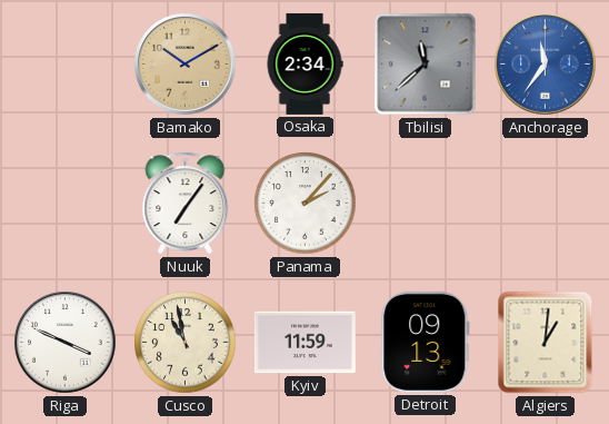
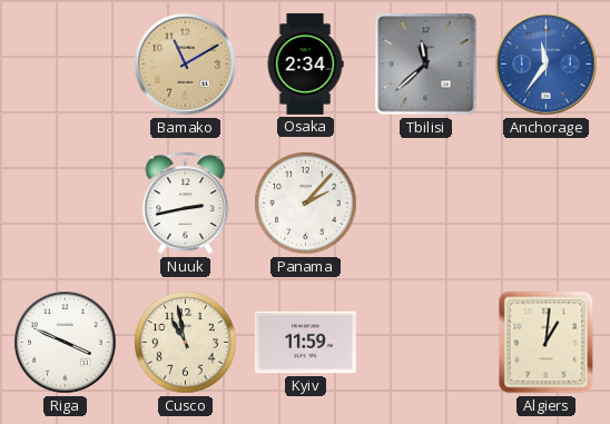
Bamako: 10:10 -> 11:10 (186, 65)
Nuuk: 7:06 -> 2:43 (186, 204)
Detroit: 09:13 -> none (426, 342)
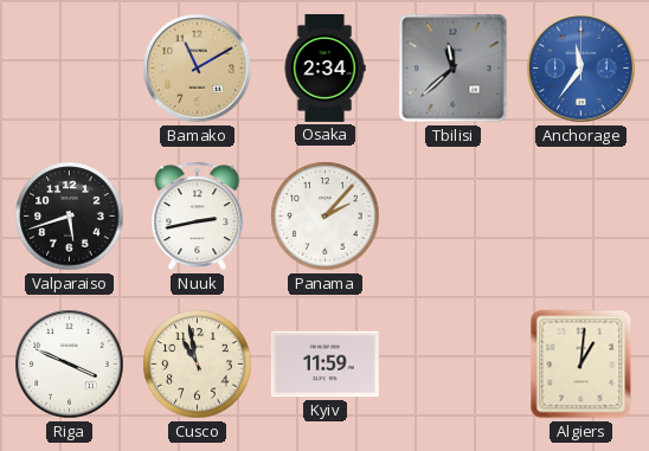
Valparaiso: none -> 5:42 (70, 217)
